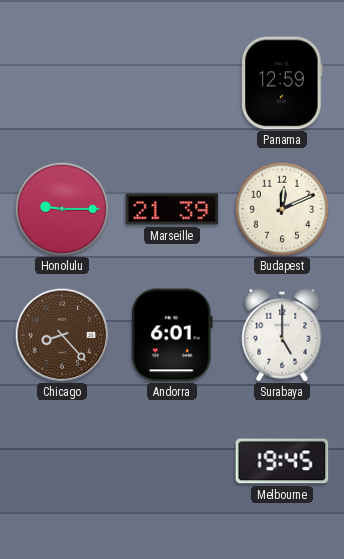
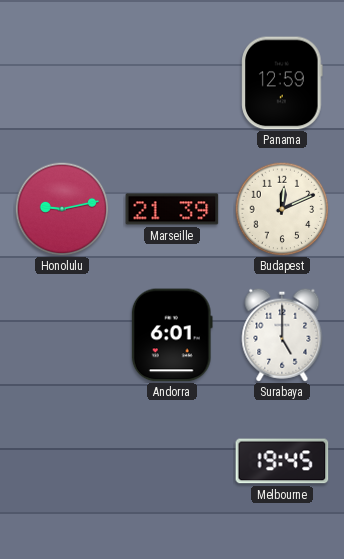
Honolulu: 9:15 -> 9:13 (62, 209)
Chicago: 8:23 -> none (62, 335)
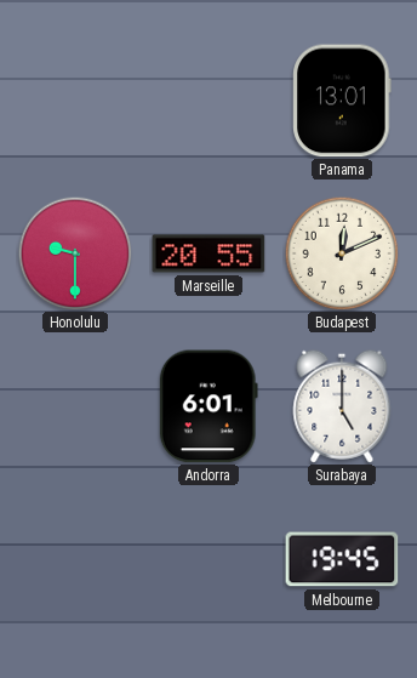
Panama: 12:59 -> 13:01 (342, 101)
Honolulu: 9:13 -> 9:30 (75, 253)
Marseille: 21:39 -> 20:55 (208, 253)
